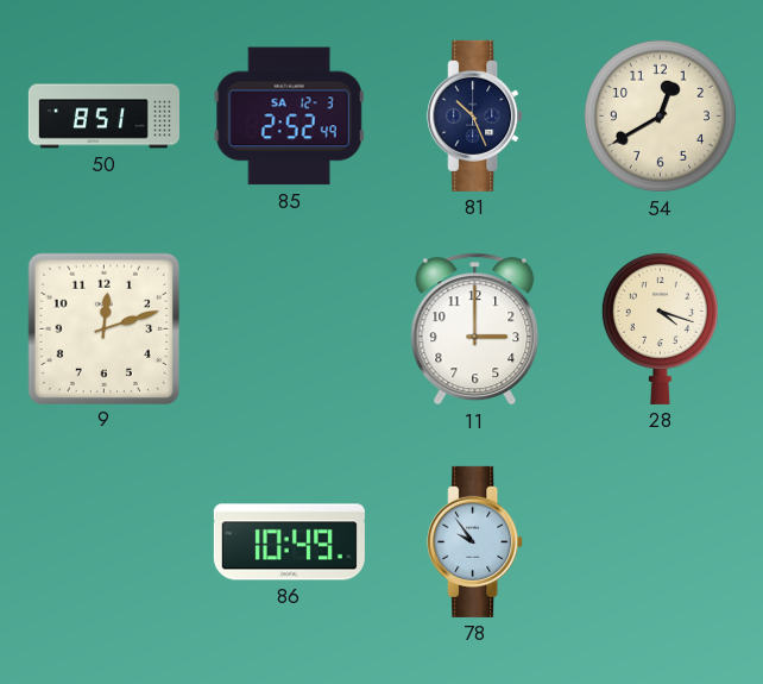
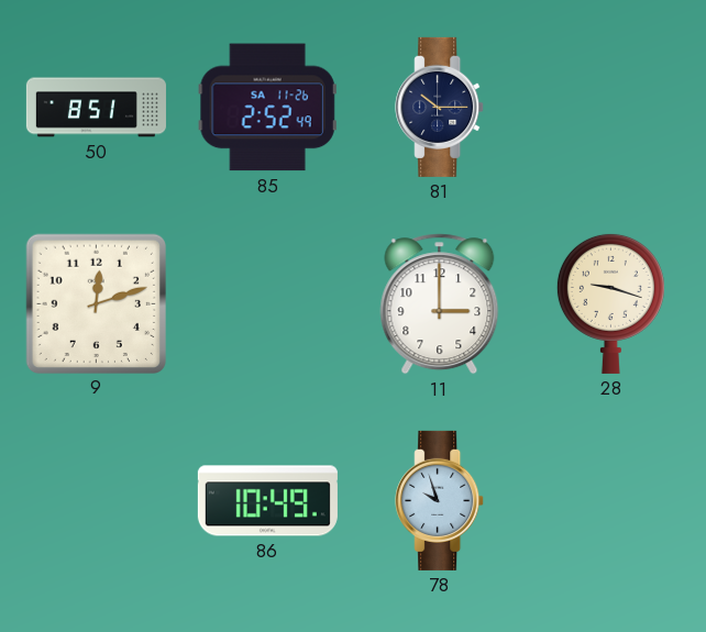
85 date: SA 12-3 -> SA 11-26 (267, 108)
81: 10:26 -> 10:15 (440, 107)
54: 12:40 -> none (660, 115)
28: 4:18 -> 9:18 (610, 303)
78: 9:54 -> 9:57 (440, 500)
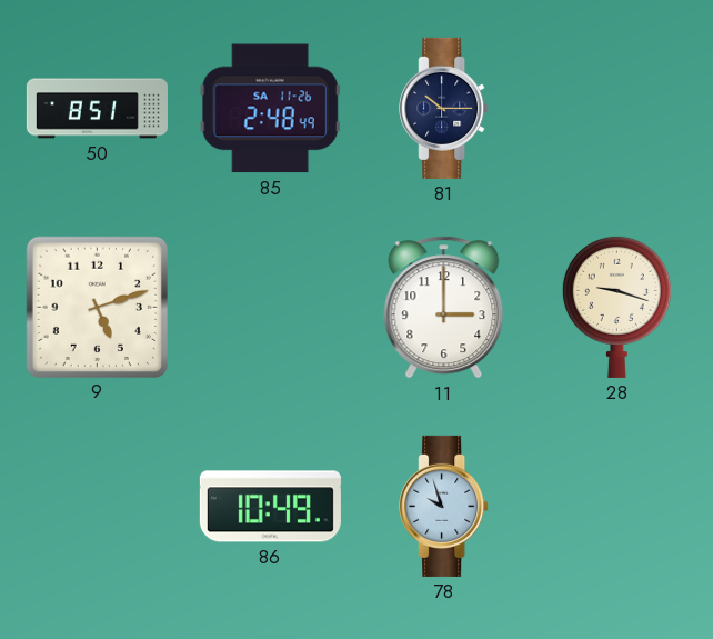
85: 2:52 -> 2:48 (270, 109)
9: 12:12 -> 5:12 (97, 307)
